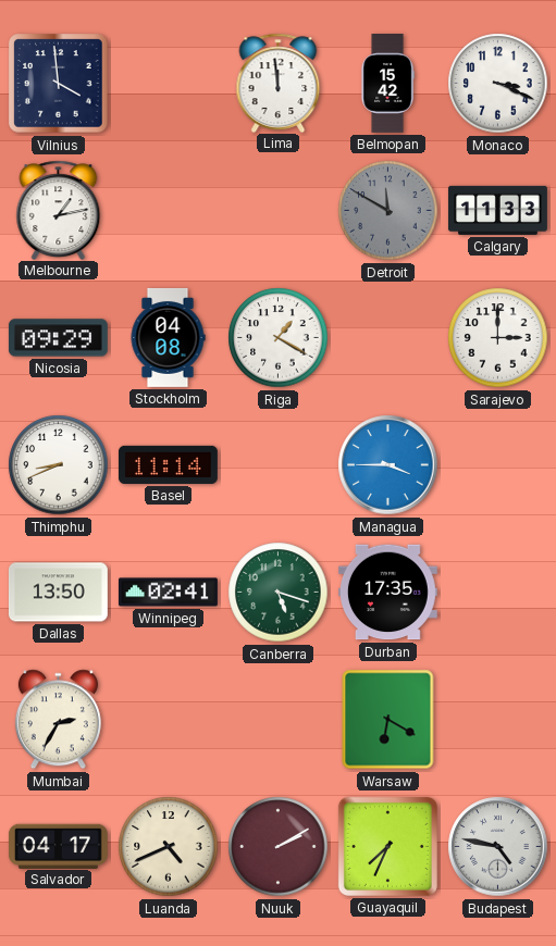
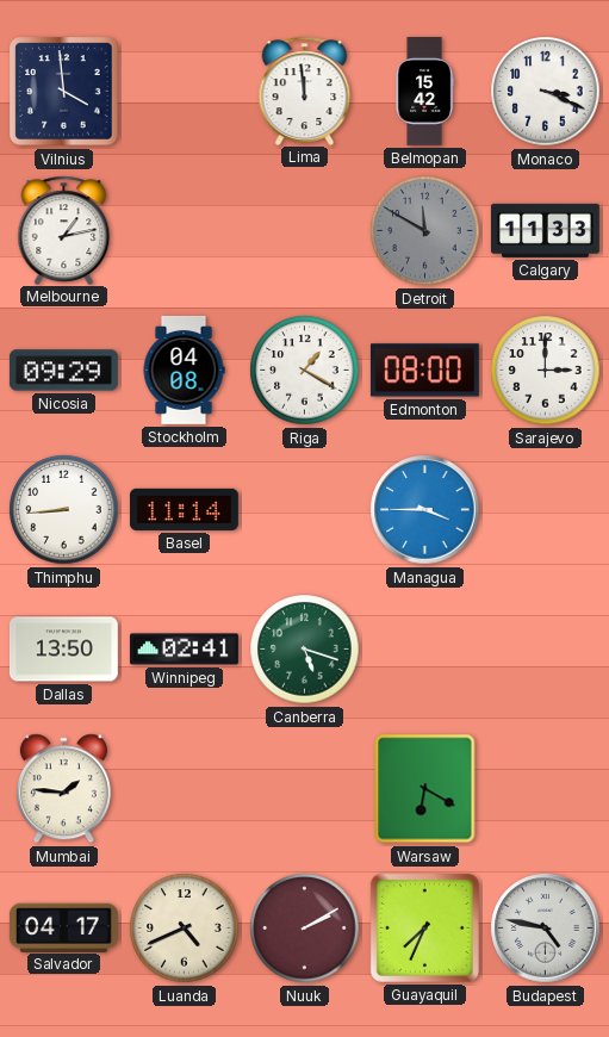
Edmonton: none -> 08:00 (424, 371)
Thimphu: 8:41 -> 8:44 (64, 510)
Durban: 17:35 -> none (387, 593)
Mumbai: 2:35 -> 1:46 (63, 789)
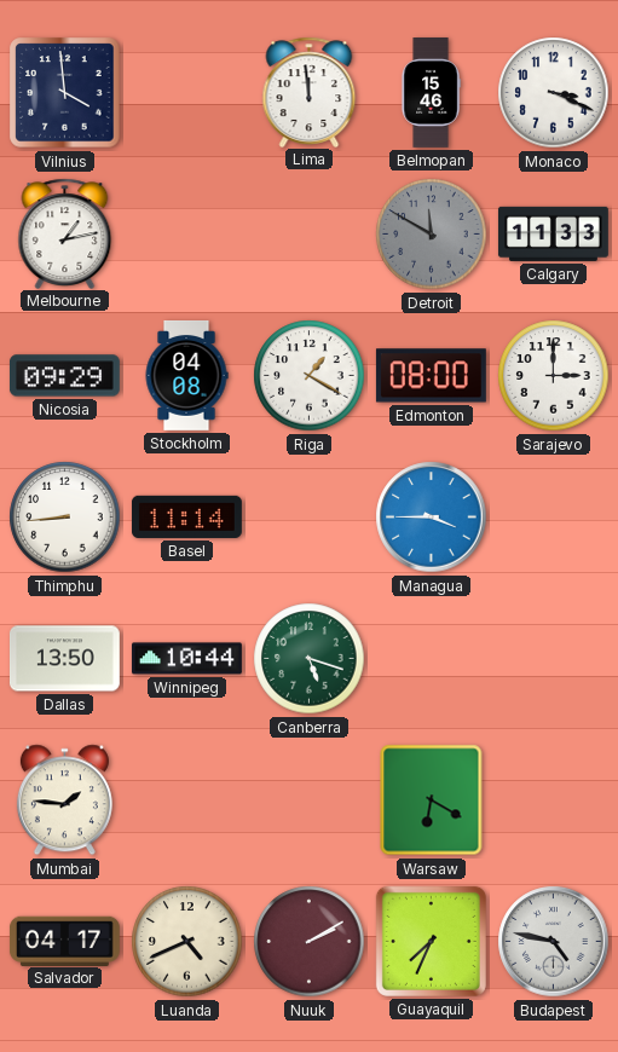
Belmopan: 15:42 -> 15:46 (431, 93)
Winnipeg: 02:41 -> 10:44 (186, 659)
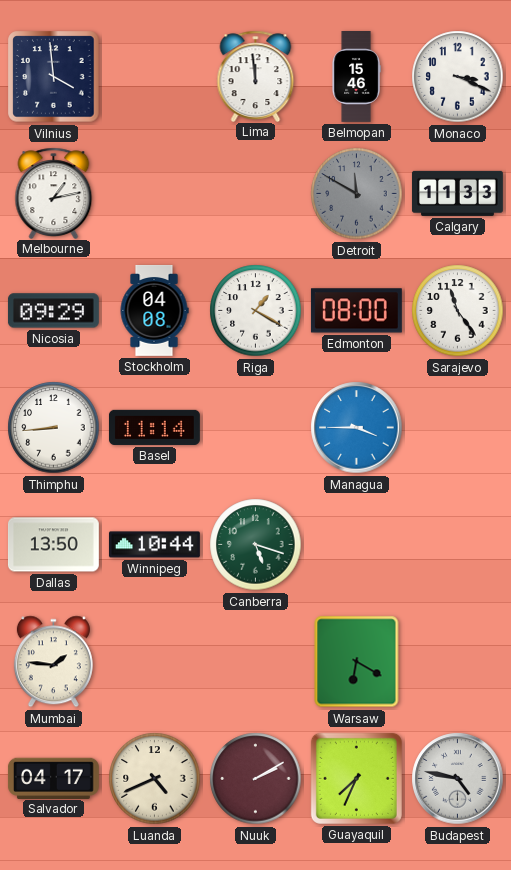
Sarajevo: 3:00 -> 11:24 (458, 311)
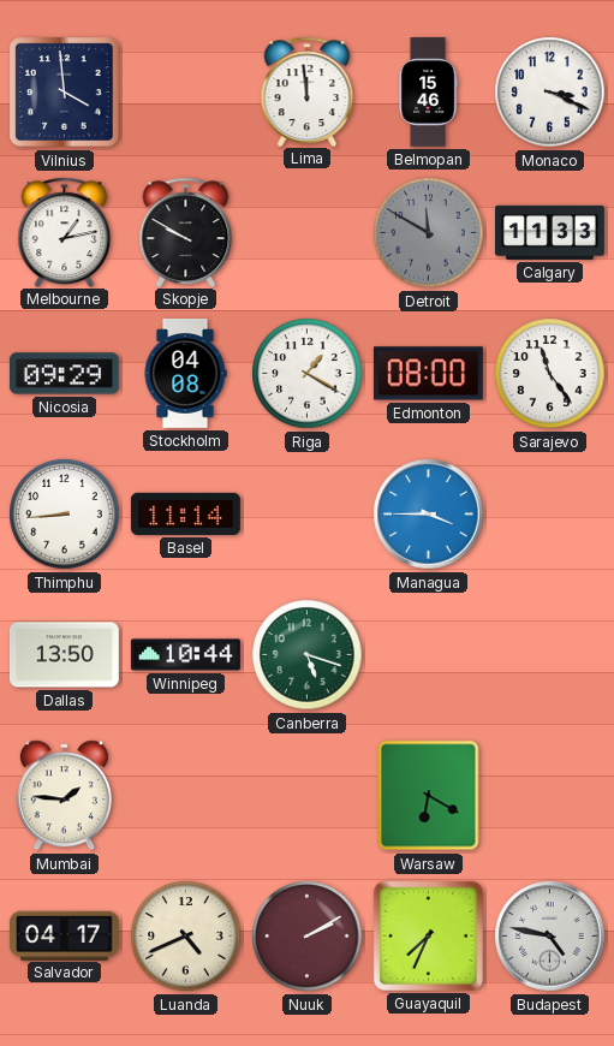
Skopje: none -> 9:50 (186, 232)
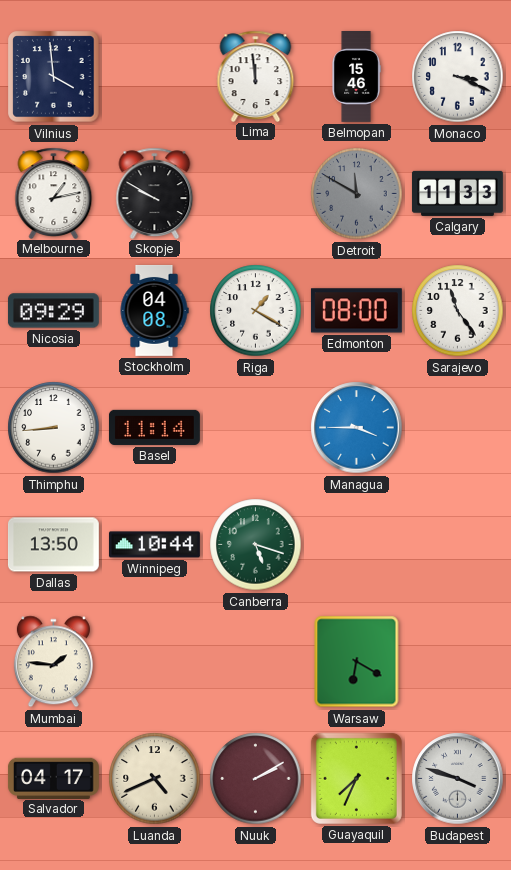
Budapest: 4:47 -> 3:48 (458, 779)
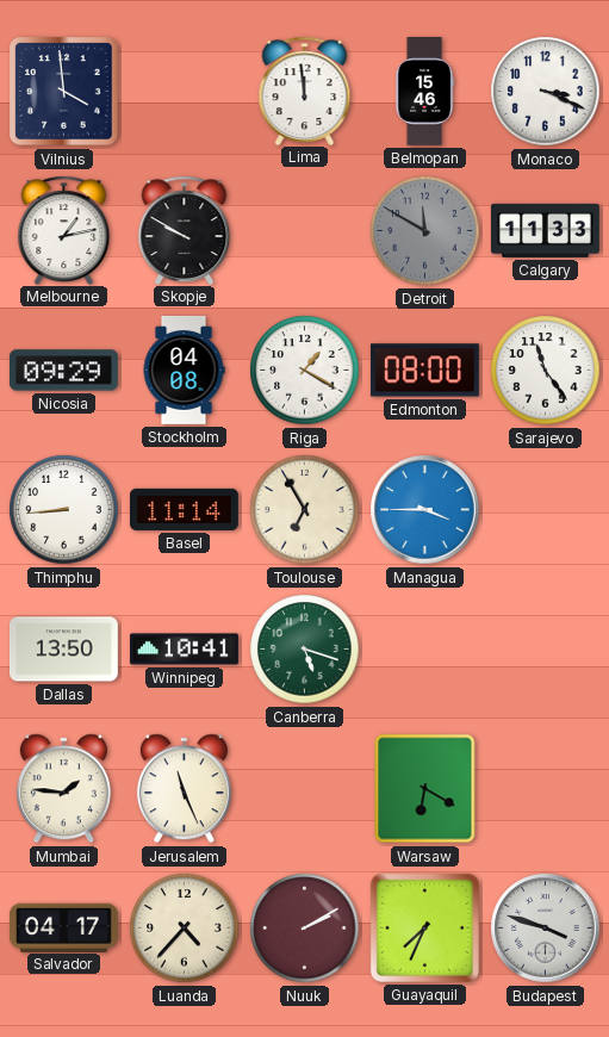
Toulouse: none -> 6:55 (305, 510)
Winnipeg: 10:44 -> 10:41 (184, 650)
Jerusalem: none -> 11:26 (184, 789)
Luanda: 4:41 -> 4:37 (185, 929)
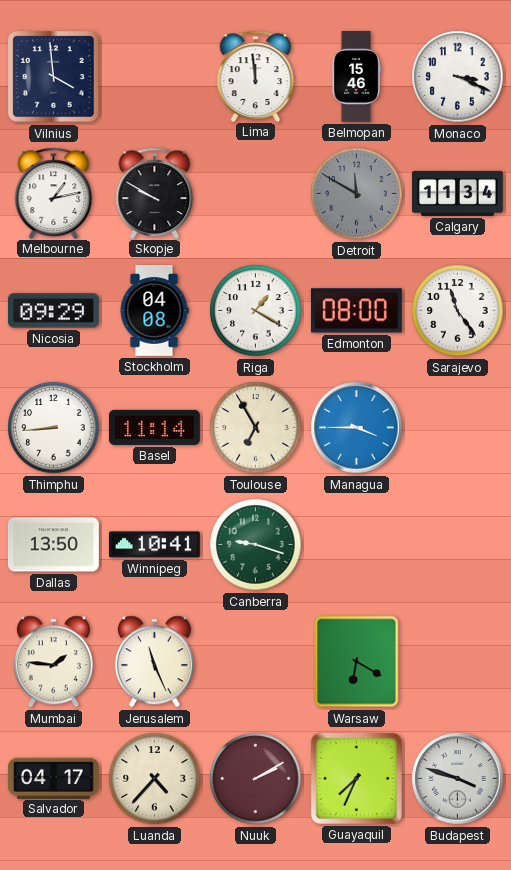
Calgary: 11:33 -> 11:34 (457, 193)
Canberra: 5:18 -> 9:18 (256, 545)
